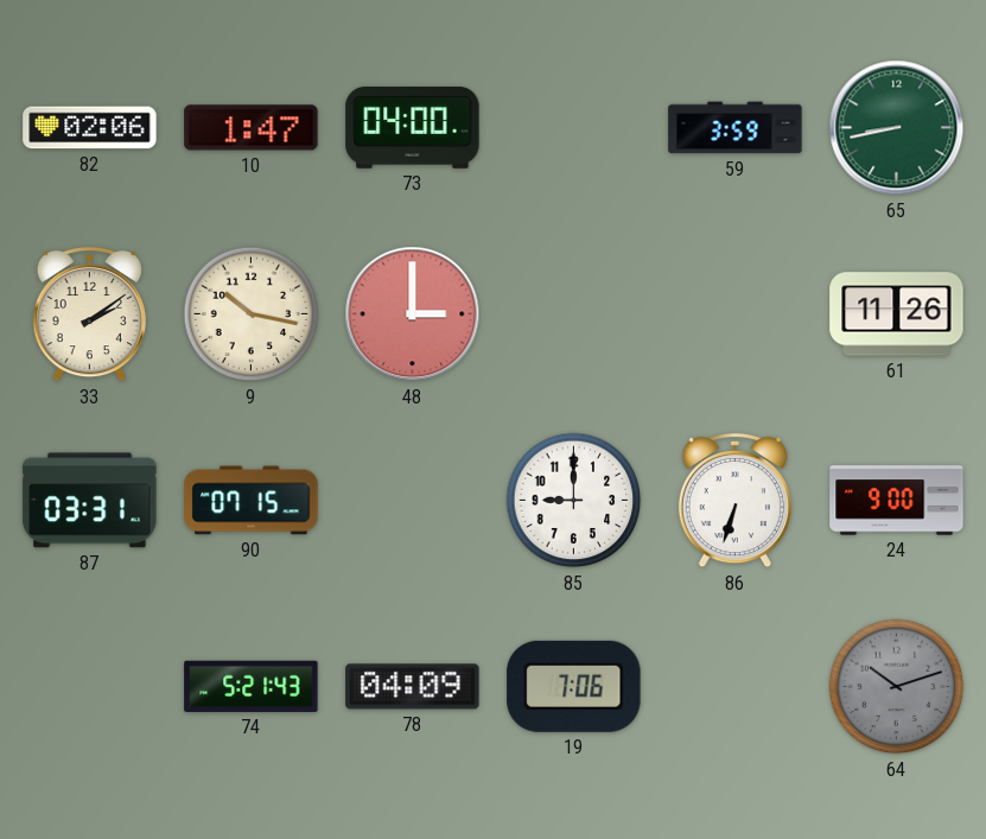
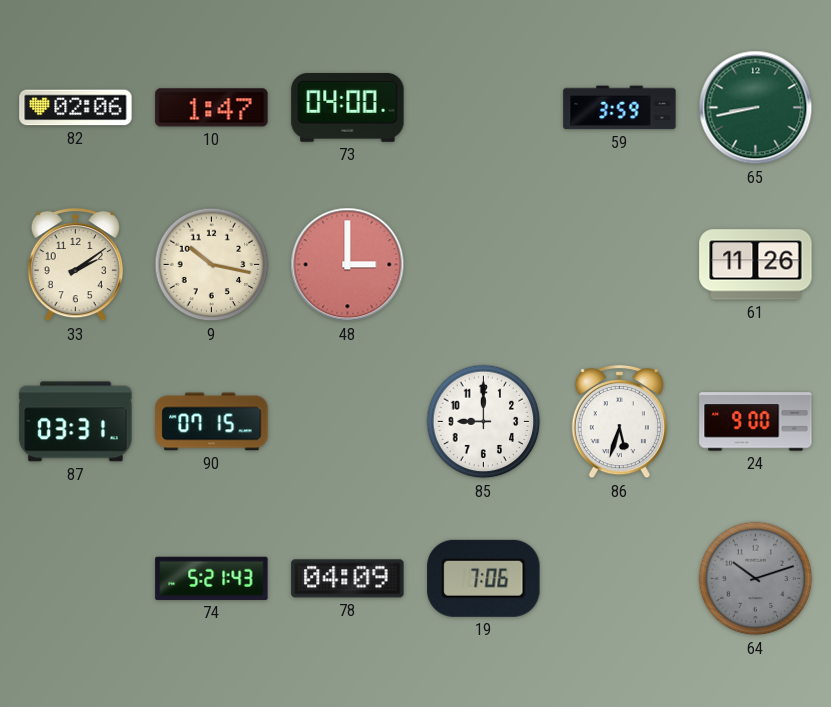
86: 6:33 -> 5:33 (619, 422)
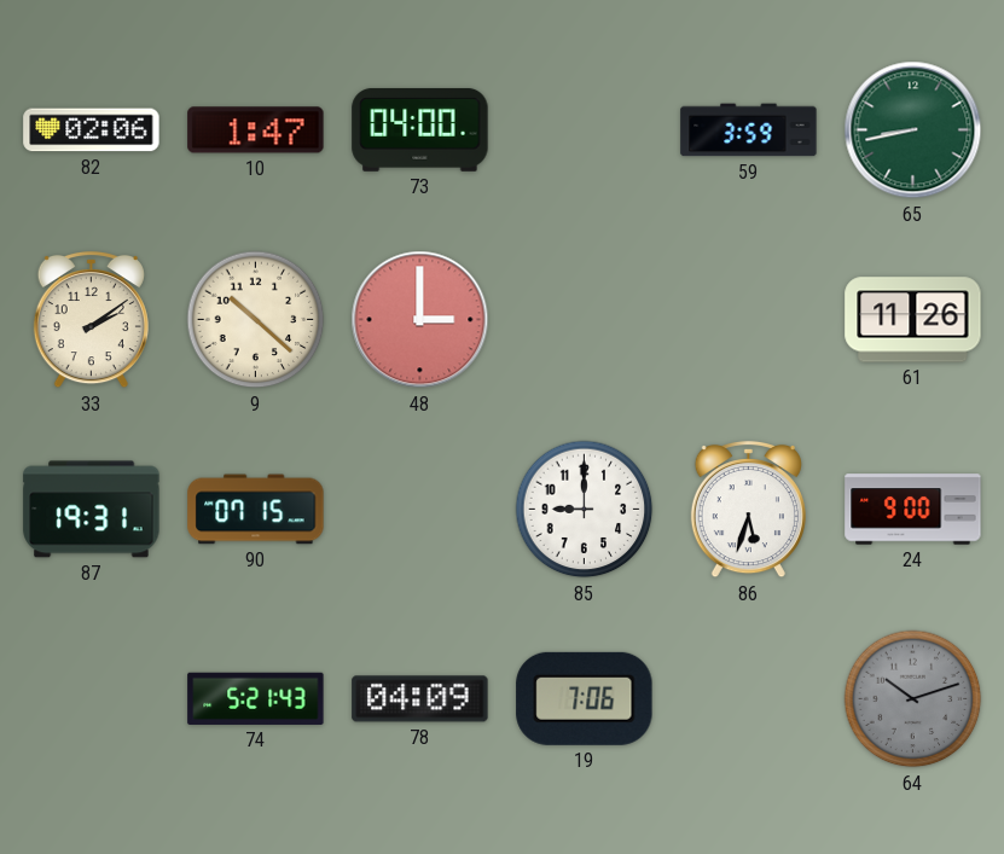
9: 10:17 -> 10:22 (256, 320)
87: 03:31 -> 19:31 (92, 510)
